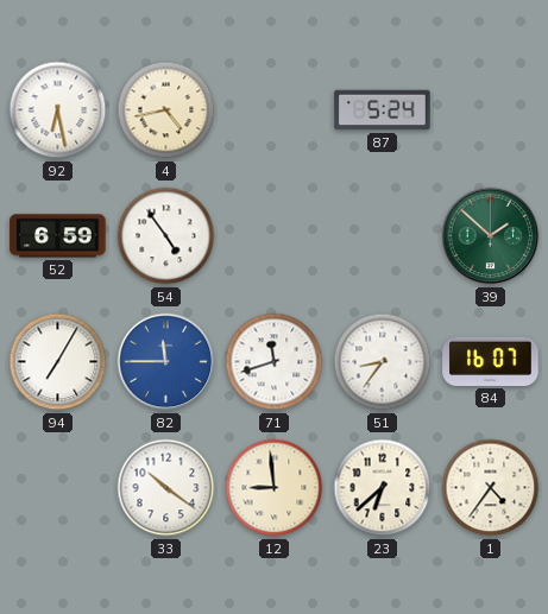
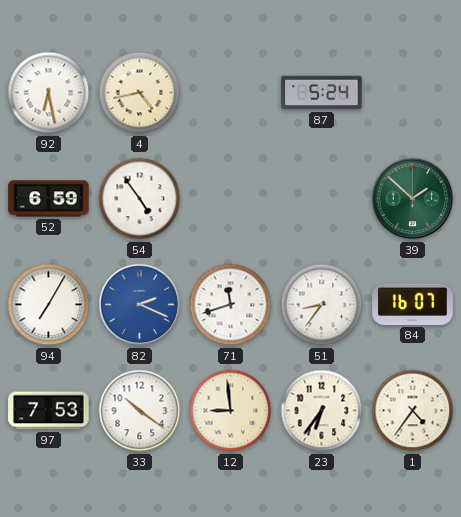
82: 11:45 -> 2:19 (140, 305)
97: none -> 7:53 (49, 411)
23: 6:38 -> 6:36 (322, 411)
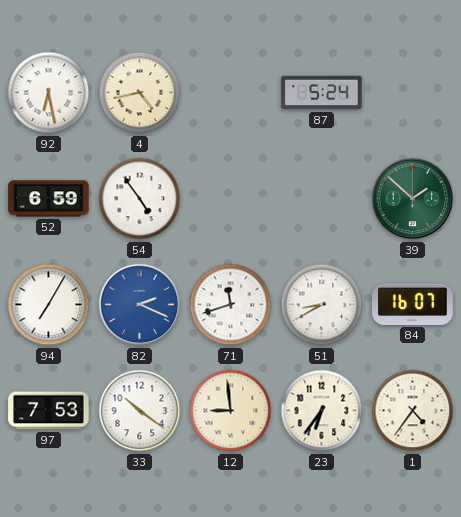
51: 8:36 -> 8:40 (322, 305)
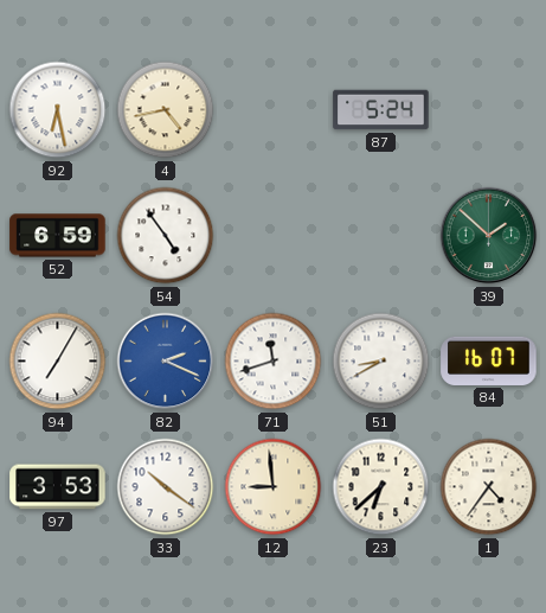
97: 7:53 -> 3:53 (58, 487)
23: 6:36 -> 6:38 (381, 487)
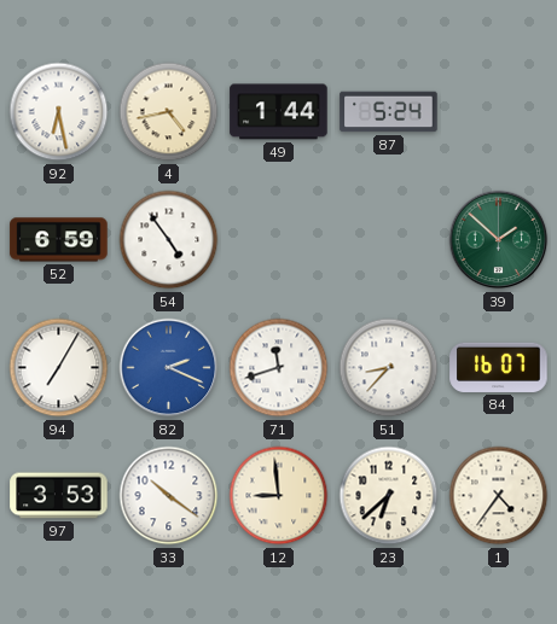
49: none -> 1:44 (279, 112)
51: 8:40 -> 8:37 (389, 368)
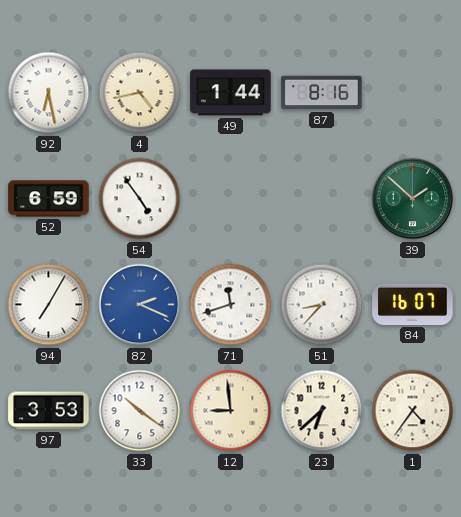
87: 5:24 -> 8:16 (322, 93)
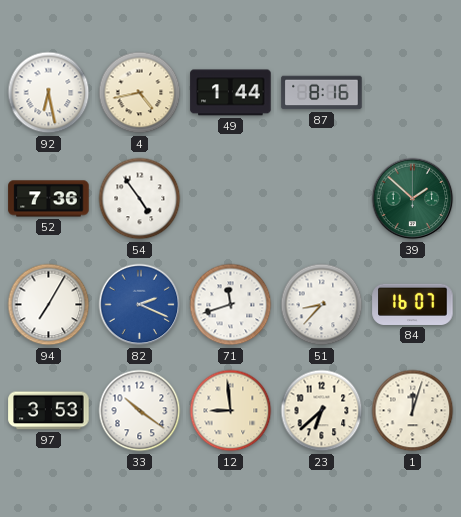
52: 6:59 -> 7:36 (49, 199)
1: 4:36 -> 12:03 (413, 411)
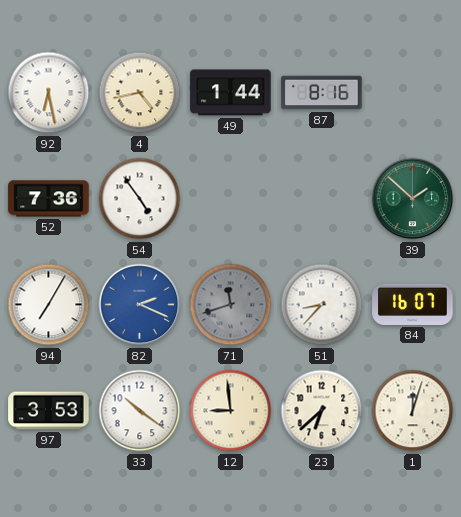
71 dial: white -> grey (231, 305)
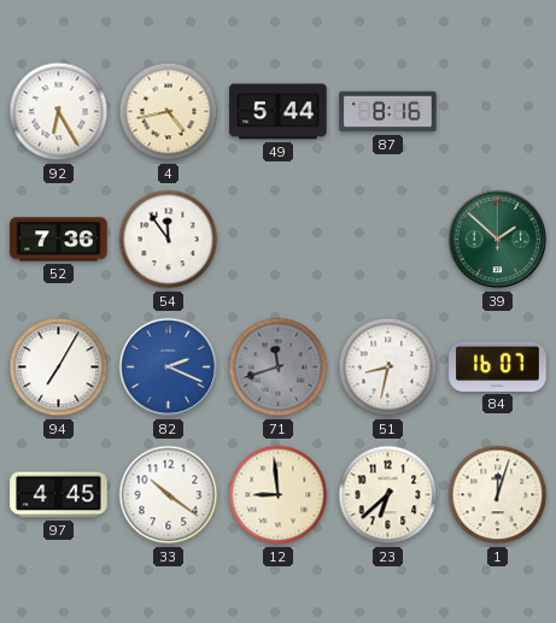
92: 6:28 -> 6:25 (59, 112)
49: 1:44 -> 5:44 (279, 112)
54: 4:54 -> 11:54 (169, 240)
51: 8:37 -> 8:32 (388, 368)
97: 3:53 -> 4:45 (59, 495)
